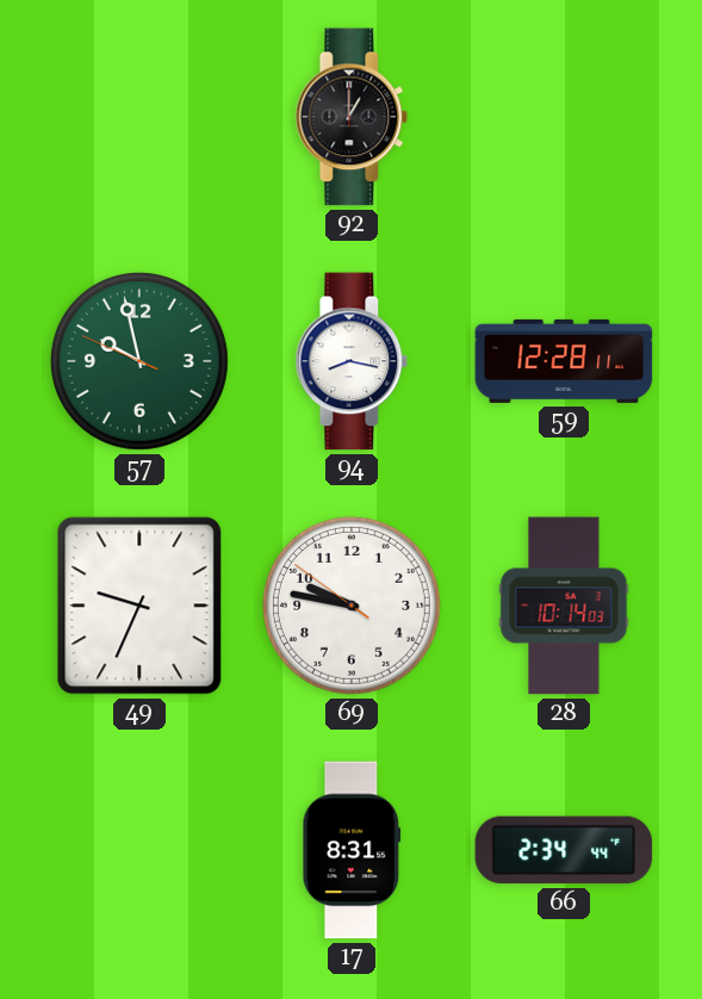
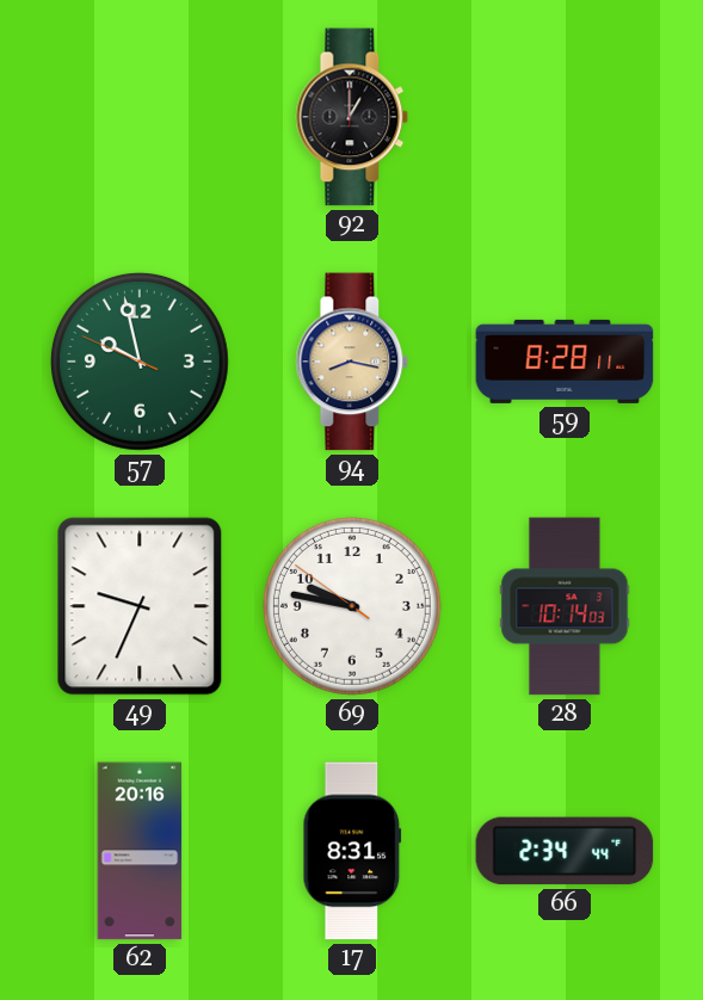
94 dial: white -> champagne (352, 362)
59: 12:28 -> 8:28 (565, 362)
62: none -> 20:16 (140, 851)
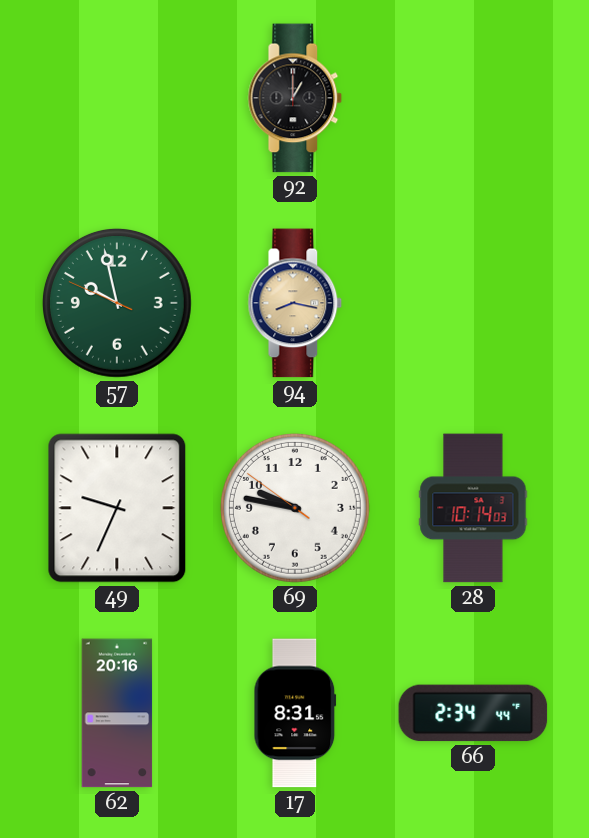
59: 8:28 -> none (565, 362)
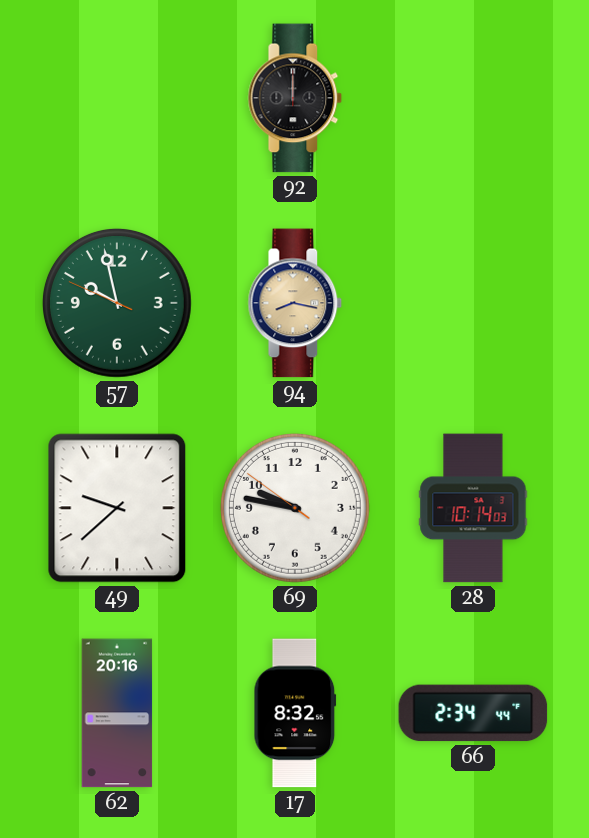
92: 1:00 -> 12:00 (295, 98)
49: 9:34 -> 9:38 (117, 508)
17: 8:31 -> 8:32 (295, 713)
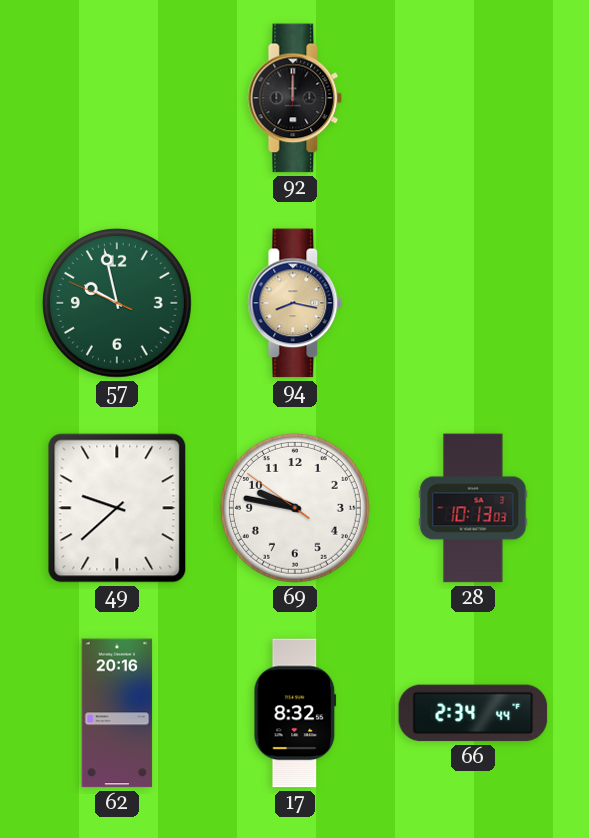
28: 10:14 -> 10:13 (473, 508)
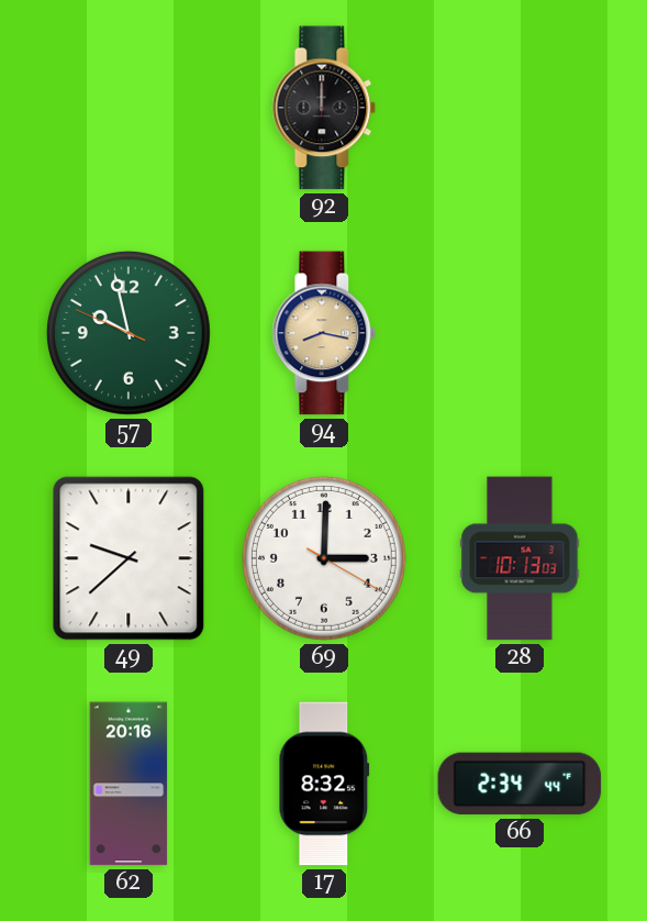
69: 9:46 -> 3:00 (324, 558)
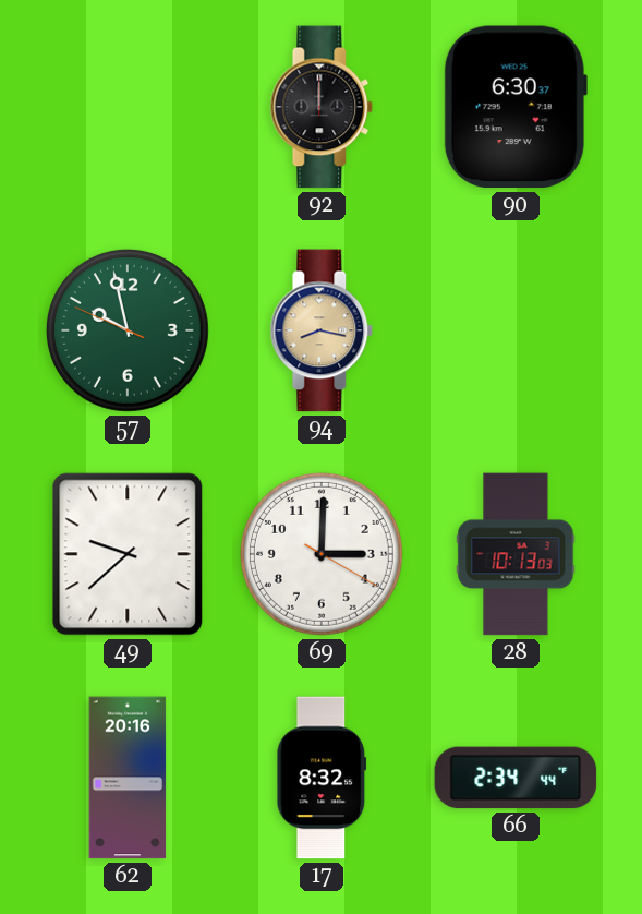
90: none -> 6:30 (516, 107)
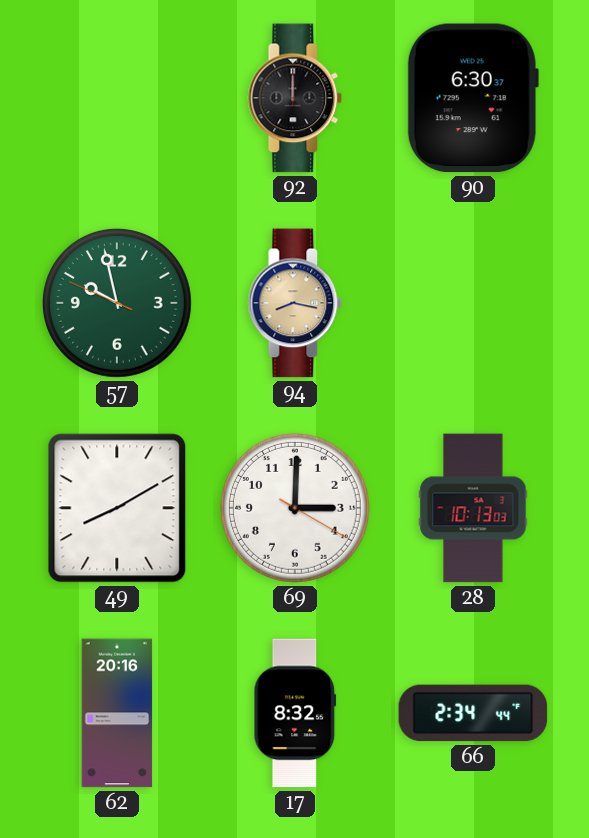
49: 9:38 -> 8:10 (117, 508)
